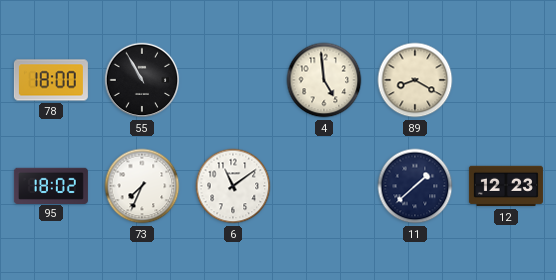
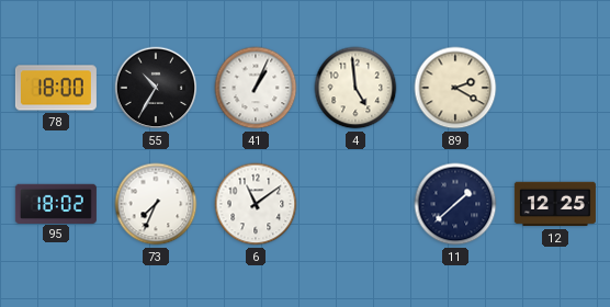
55: 10:55 -> 10:35 (156, 88)
41: none -> 1:04 (256, 88)
89: 8:20 -> 2:20 (455, 88)
12: 12:23 -> 12:25 (555, 204)
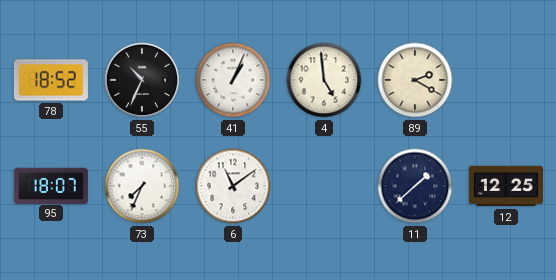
78: 18:00 -> 18:52 (51, 80)
55: 10:35 -> 10:34 (142, 80)
95: 18:02 -> 18:07 (51, 185)
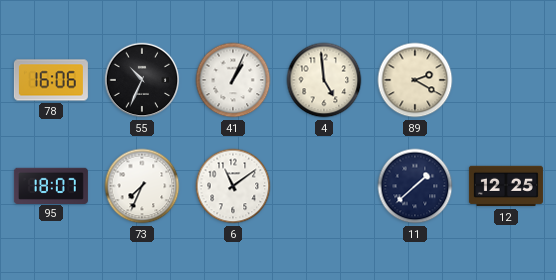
78: 18:52 -> 16:06 (51, 80)
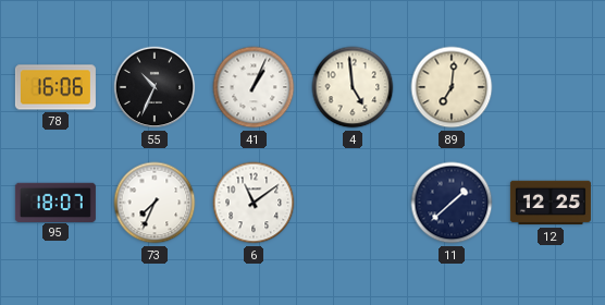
89: 2:20 -> 7:01 (452, 87)
